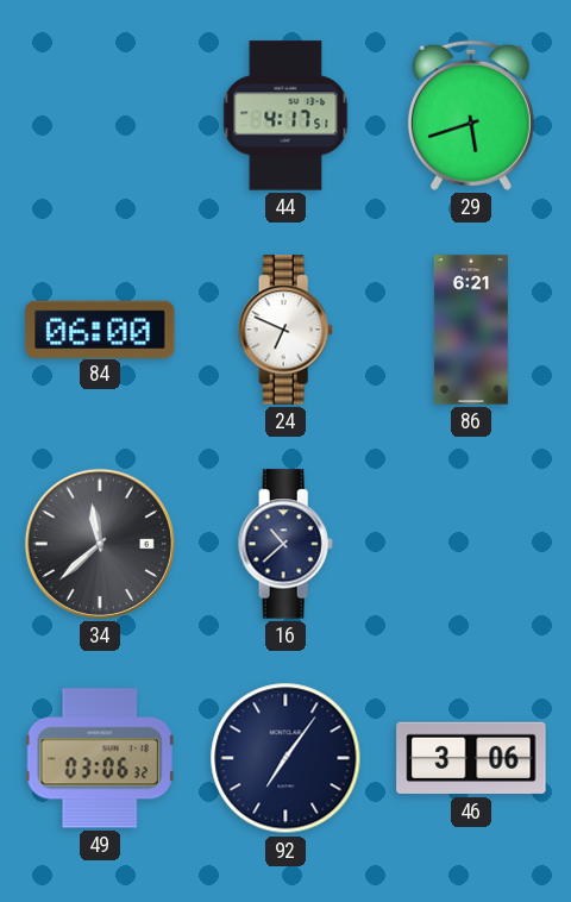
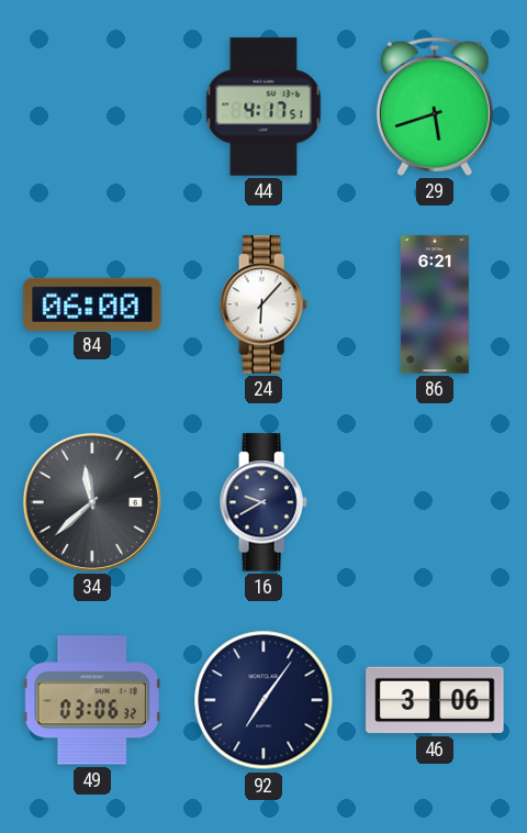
24: 6:49 -> 6:07 (263, 304)
16: 10:38 -> 9:40 (263, 502)
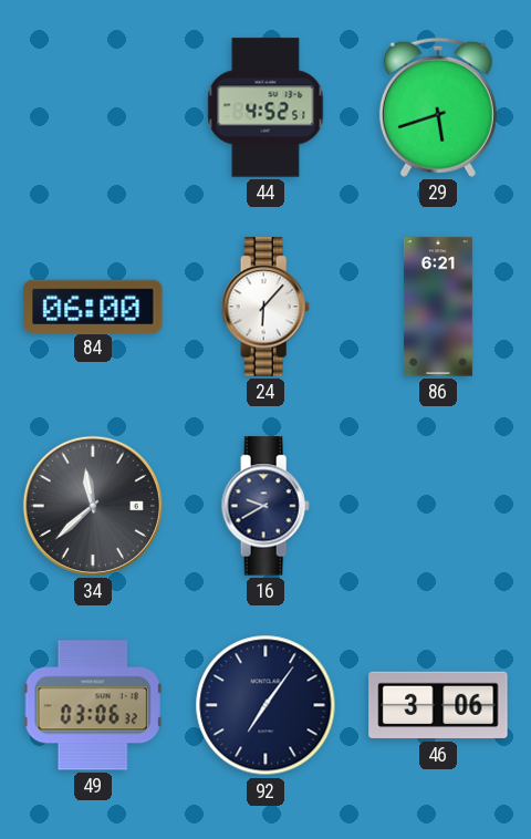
44: 4:17 -> 4:52 (265, 107)
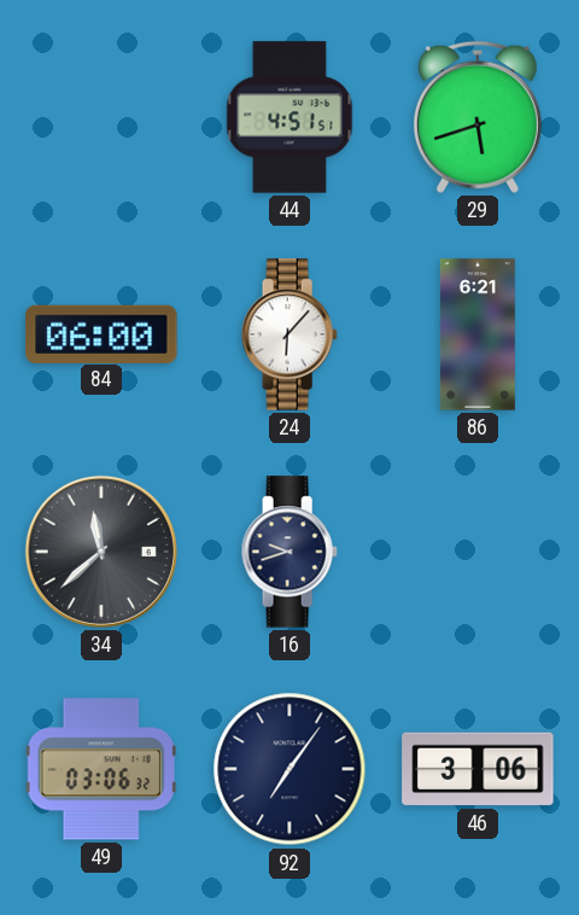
44: 4:52 -> 4:51 (289, 117)
16: 9:40 -> 9:42 (289, 552)
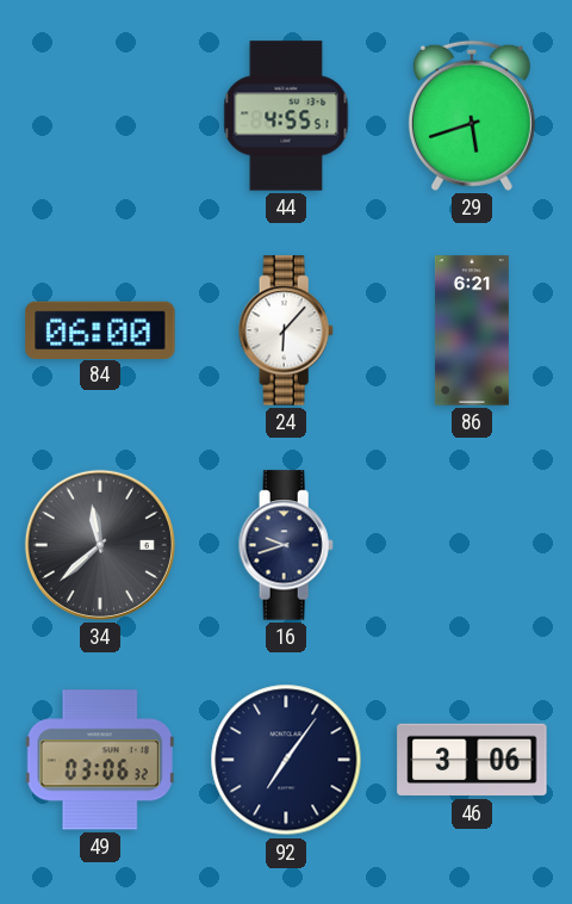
44: 4:51 -> 4:55 (286, 116)
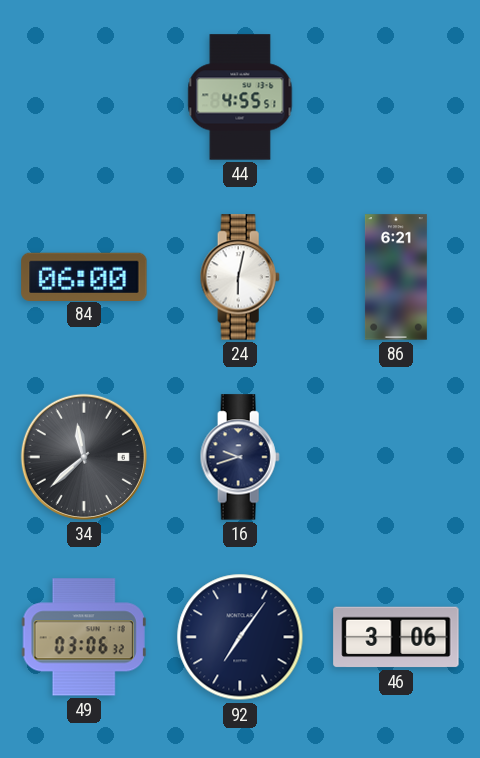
29: 5:42 -> none (472, 116)
24: 6:07 -> 6:02 (240, 277)
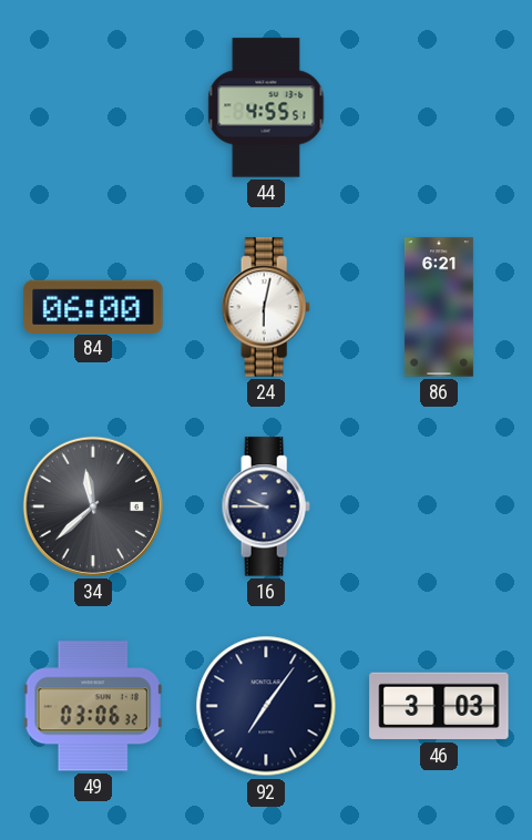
16: 9:42 -> 9:45 (266, 506)
46: 3:06 -> 3:03 (439, 706)
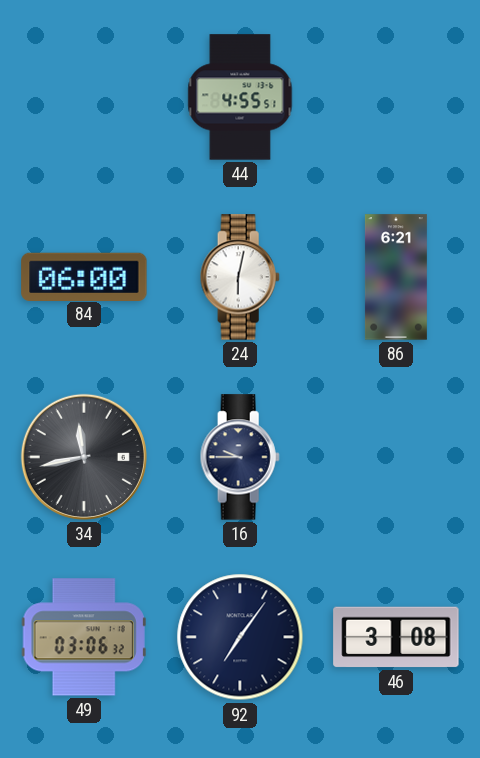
34: 11:38 -> 11:43 (84, 457)
46: 3:03 -> 3:08 (396, 637)
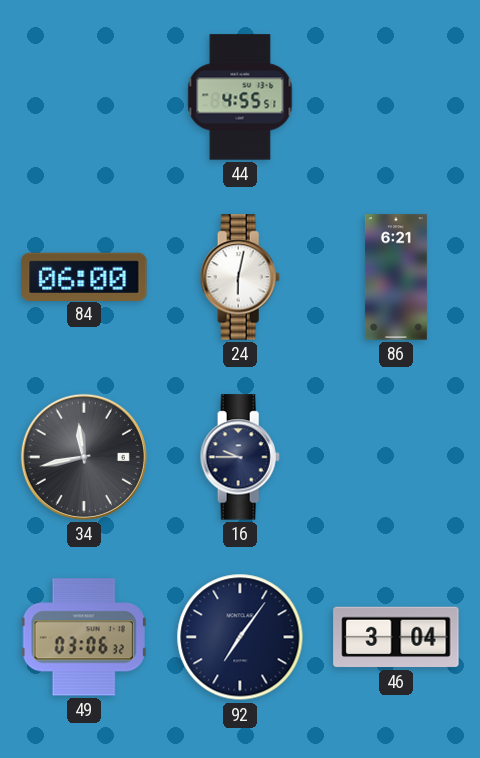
46: 3:08 -> 3:04 (396, 637)
